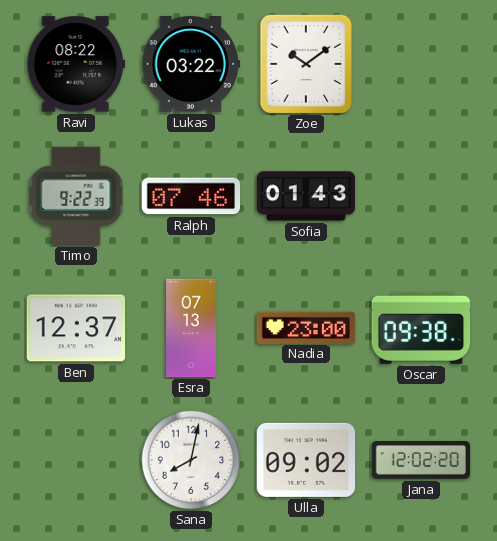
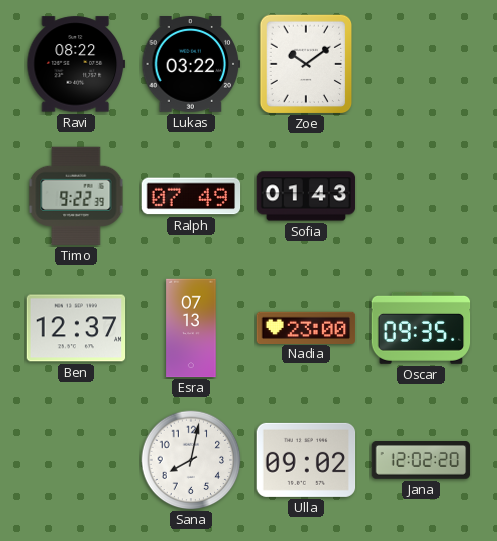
Ralph: 07:46 -> 07:49 (191, 196)
Oscar: 09:38 -> 09:35 (421, 328)
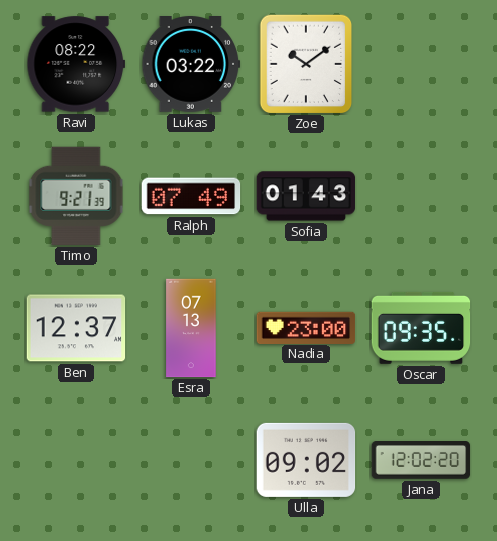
Timo: 9:22 -> 9:21 (76, 196)
Sana: 8:02 -> none (191, 460)
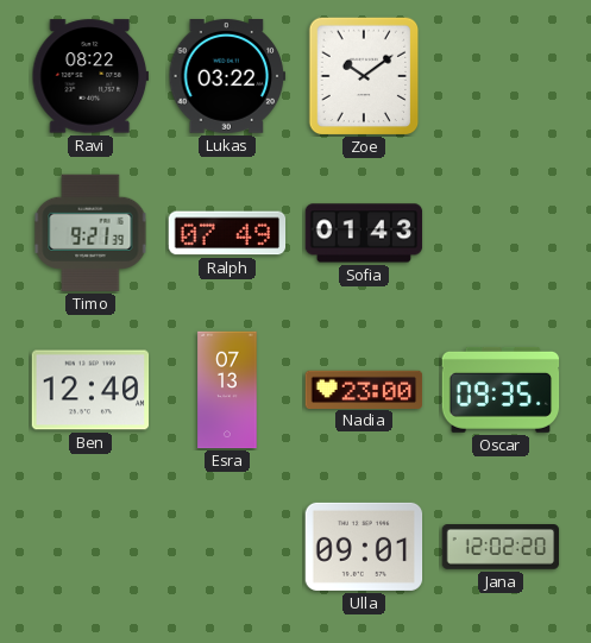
Ben: 12:37 -> 12:40 (90, 390)
Ulla: 09:02 -> 09:01 (364, 547)
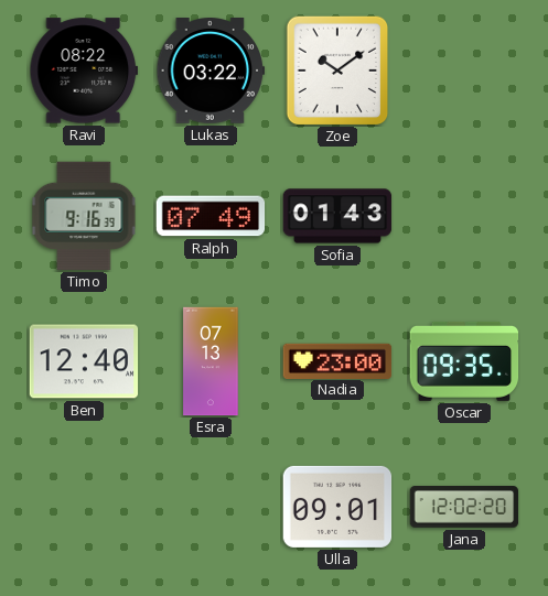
Timo: 9:21 -> 9:16 (84, 216)
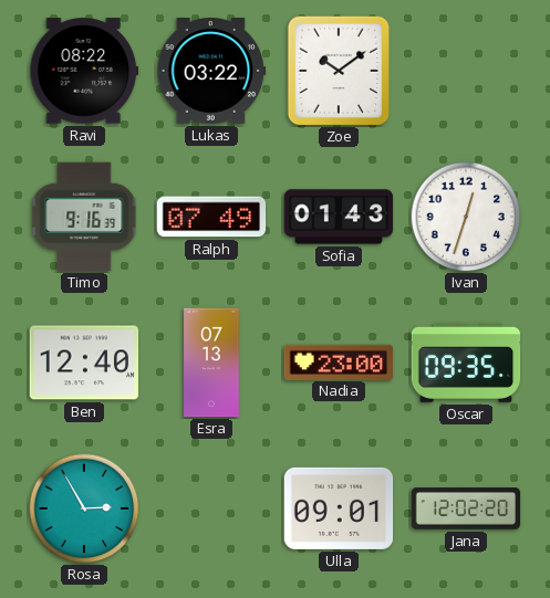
Ivan: none -> 12:33 (466, 217)
Rosa: none -> 2:55 (84, 508)
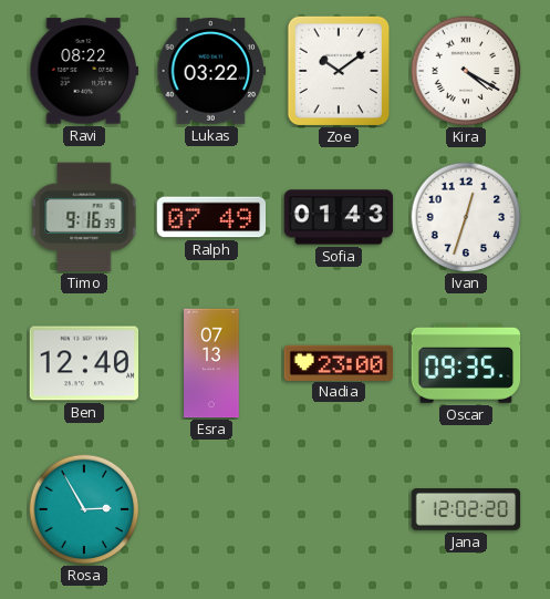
Kira: none -> 4:20 (466, 71)
Ulla: 09:01 -> none (339, 508)
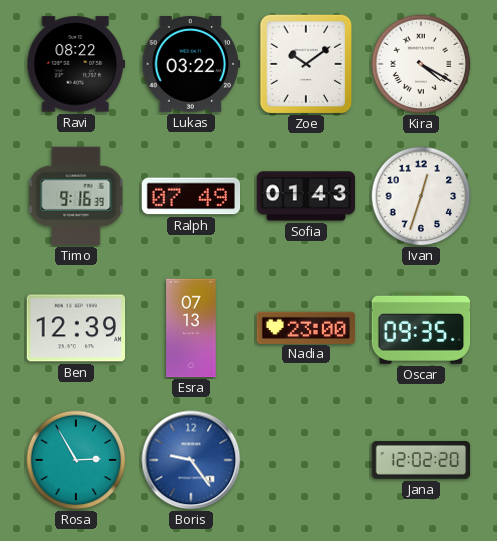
Ben: 12:40 -> 12:39 (76, 328)
Boris: none -> 9:24 (191, 460)
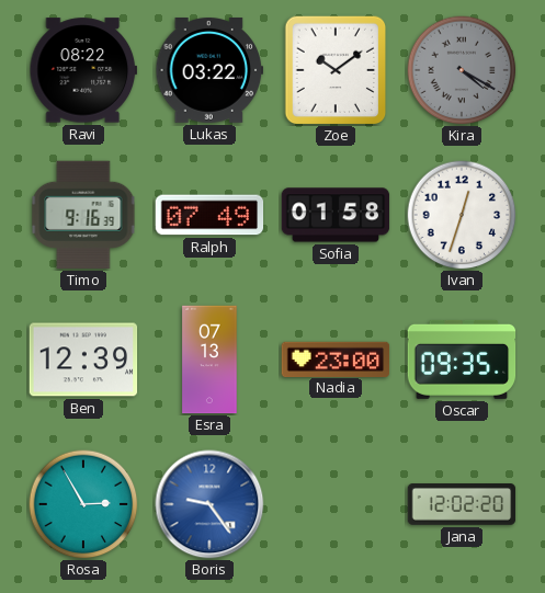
Kira dial: white -> grey (462, 70)
Sofia: 01:43 -> 01:58 (336, 215)
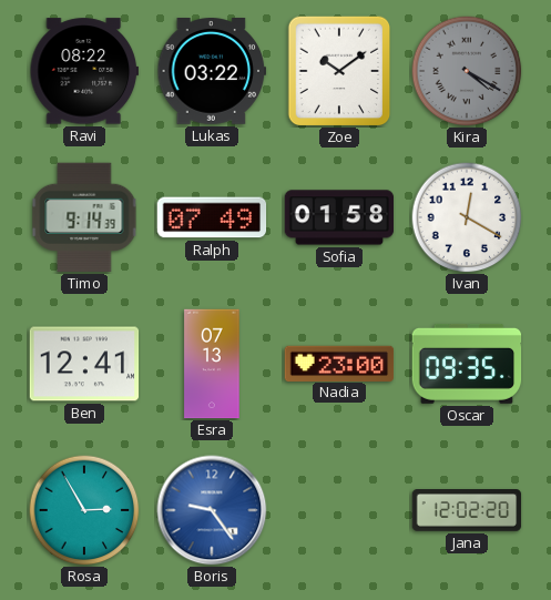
Timo: 9:16 -> 9:14 (84, 217)
Ivan: 12:33 -> 12:20 (467, 217)
Ben: 12:39 -> 12:41 (84, 364)
